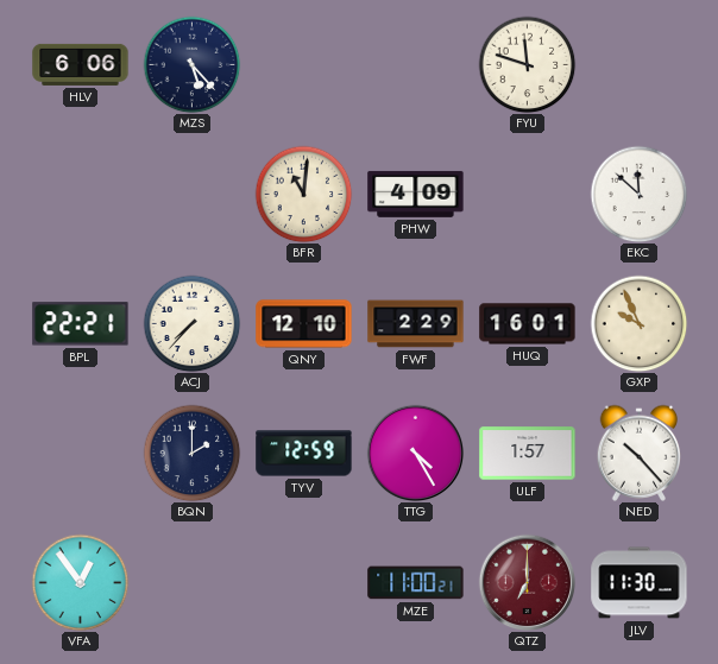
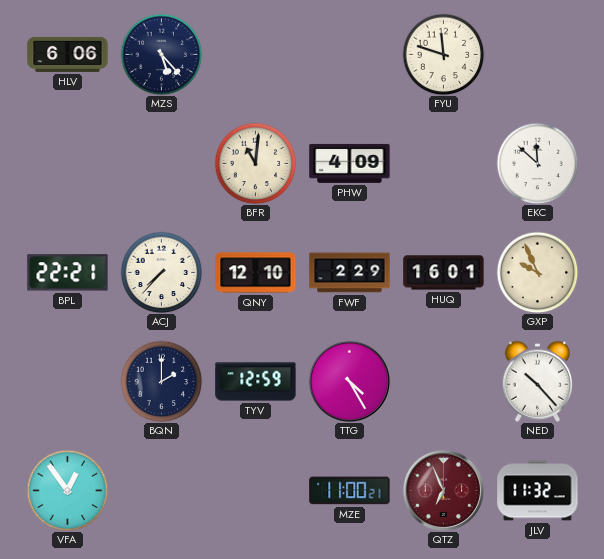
ULF: 1:57 -> none (528, 454)
QTZ: 7:00 -> 6:56 (443, 490)
JLV: 11:30 -> 11:32 (538, 491)
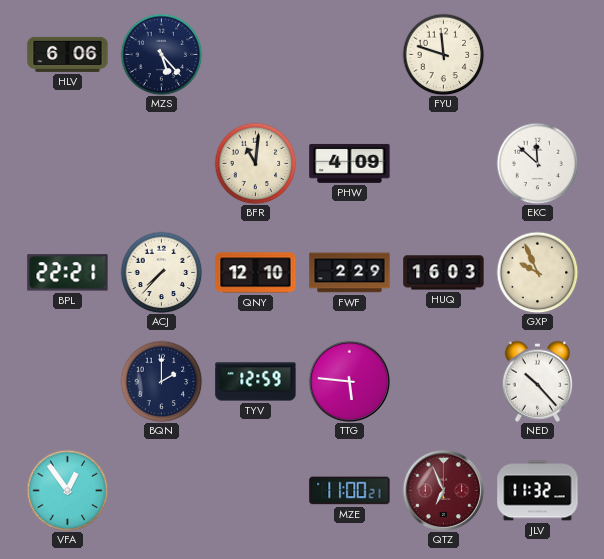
HUQ: 16:01 -> 16:03 (444, 273)
TTG: 4:25 -> 5:46 (349, 381)
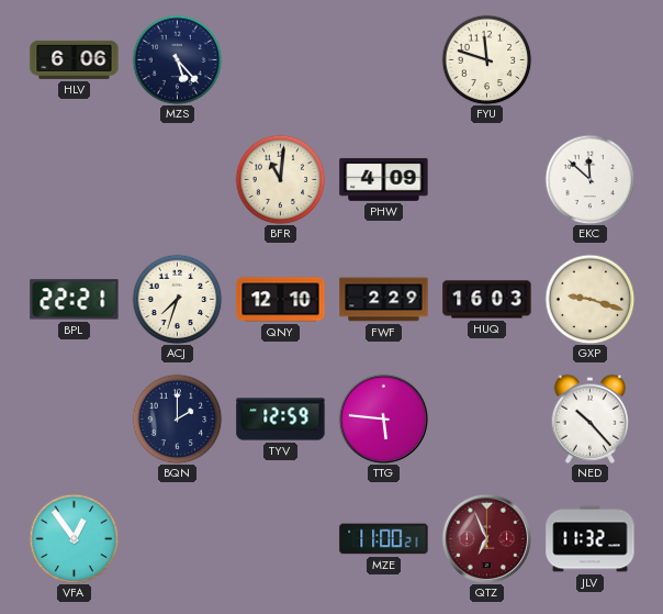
ACJ: 7:37 -> 7:33 (177, 299)
GXP: 9:56 -> 9:18 (589, 299)
